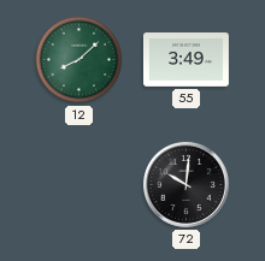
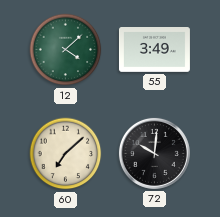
12: 8:08 -> 4:08 (66, 50)
60: none -> 7:08 (66, 154)
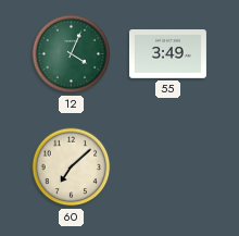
12: 4:08 -> 4:04 (72, 54)
72: 10:01 -> none (154, 153)
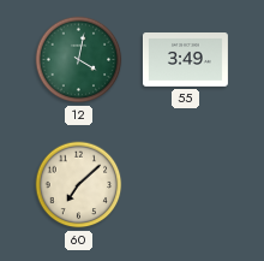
12: 4:04 -> 4:02 (79, 60)
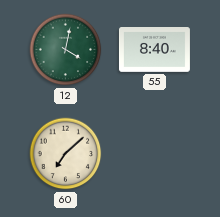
55: 3:49 -> 8:40 (154, 50)
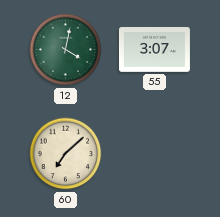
55: 8:40 -> 3:07 (154, 50)
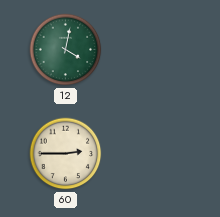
55: 3:07 -> none (154, 50)
60: 7:08 -> 2:45 (66, 154)
